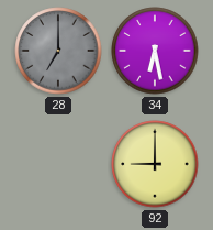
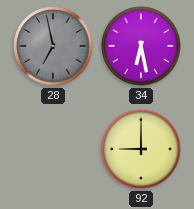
28: 7:00 -> 6:58 (53, 46)
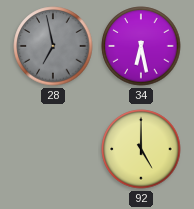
92: 9:00 -> 5:00 (141, 149)
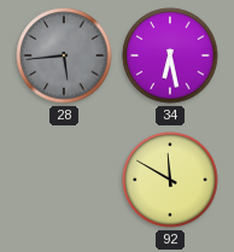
28: 6:58 -> 5:44 (64, 55)
92: 5:00 -> 11:50 (170, 180)
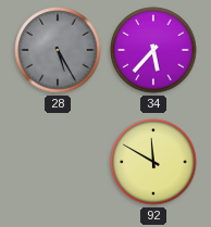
28: 5:44 -> 5:25 (58, 50)
34: 6:28 -> 5:37 (153, 50)
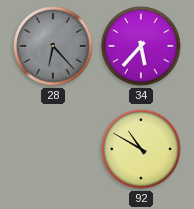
28: 5:25 -> 6:23 (53, 46)
92: 11:50 -> 10:50 (141, 149)
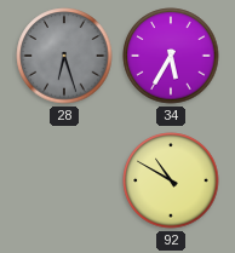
28: 6:23 -> 6:27 (64, 56)
34: 5:37 -> 5:35 (171, 56)
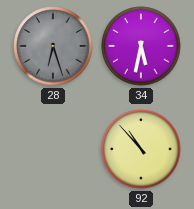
34: 5:35 -> 5:32 (141, 46)
92: 10:50 -> 10:53 (141, 149)
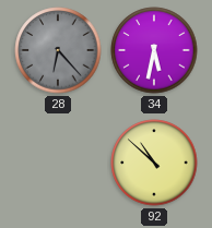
28: 6:27 -> 6:23 (58, 50)
92: 10:53 -> 10:52 (154, 163)
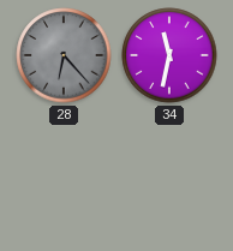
34: 5:32 -> 11:32 (169, 55)
92: 10:52 -> none (154, 163)
